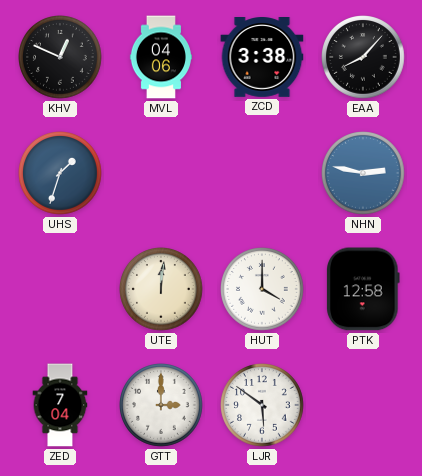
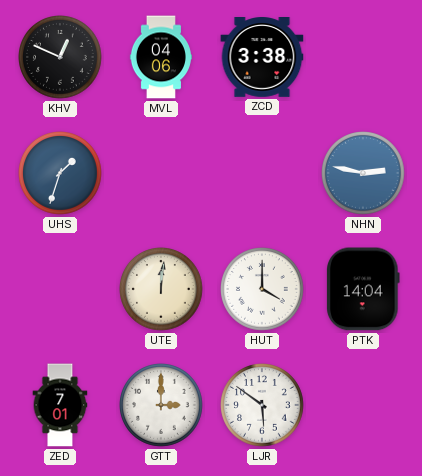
EAA: 8:07 -> none (364, 58)
PTK: 12:58 -> 14:04 (364, 289)
ZED: 7:04 -> 7:01 (60, 405)
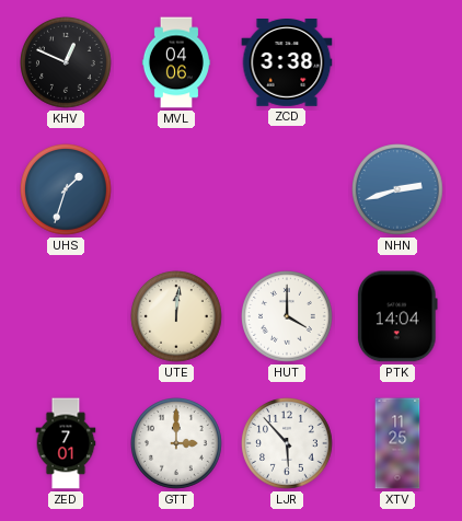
NHN: 2:47 -> 2:42 (399, 190)
LJR: 5:51 -> 5:53 (288, 444)
XTV: none -> 11:25 (397, 443)
